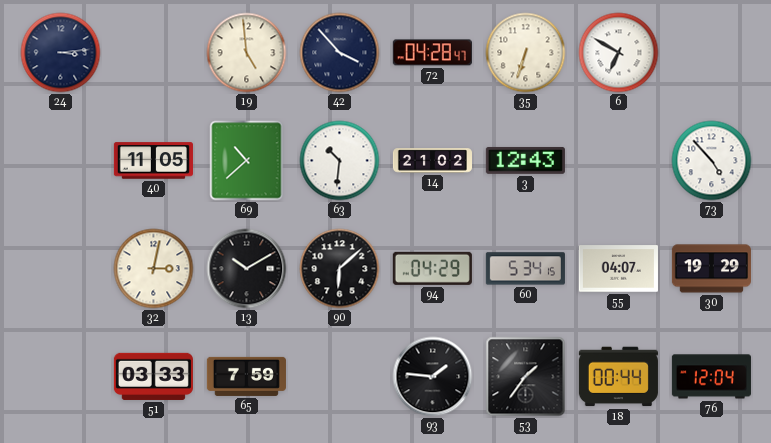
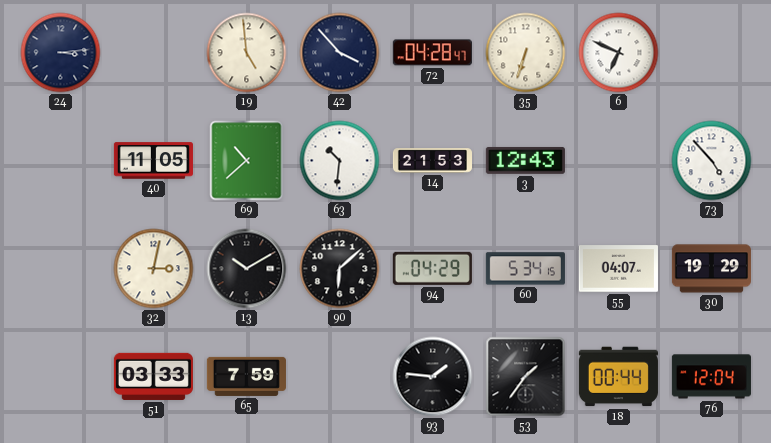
6: 6:50 -> 6:49 (619, 53)
14: 21:02 -> 21:53 (432, 161)
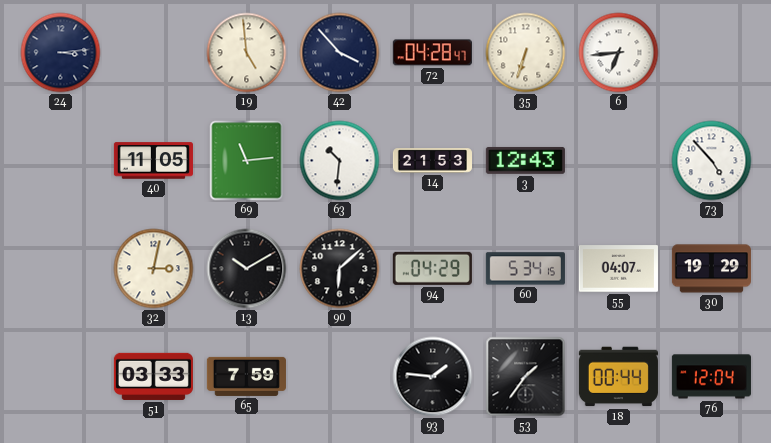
6: 6:49 -> 6:44 (619, 53)
69: 10:38 -> 11:14 (247, 161)
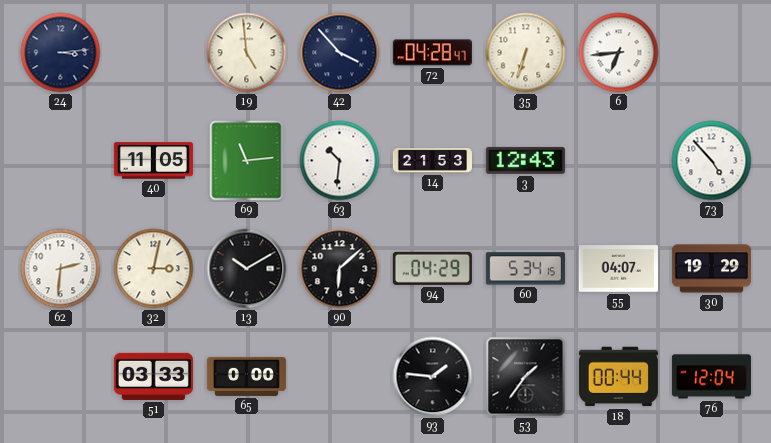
62: none -> 2:31 (61, 269)
65: 7:59 -> 0:00 (246, 376)
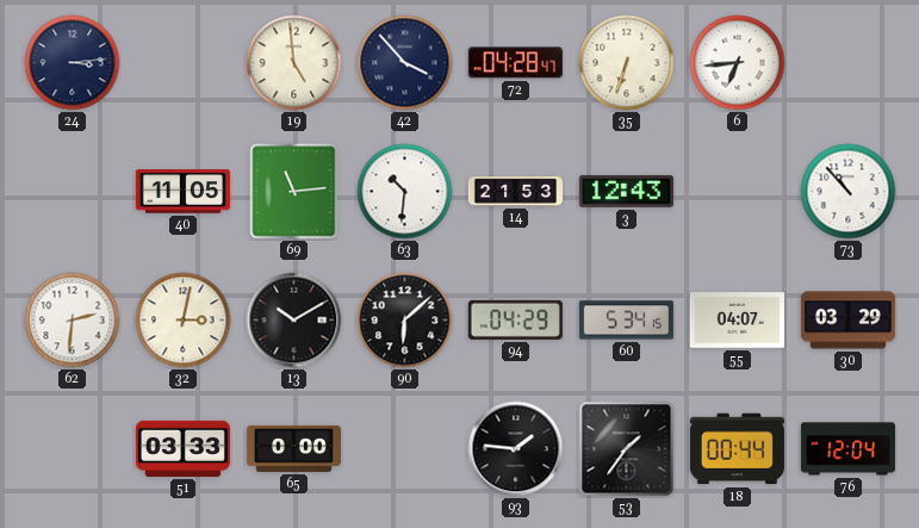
73: 4:53 -> 10:53 (849, 192)
30: 19:29 -> 03:29 (847, 321)
